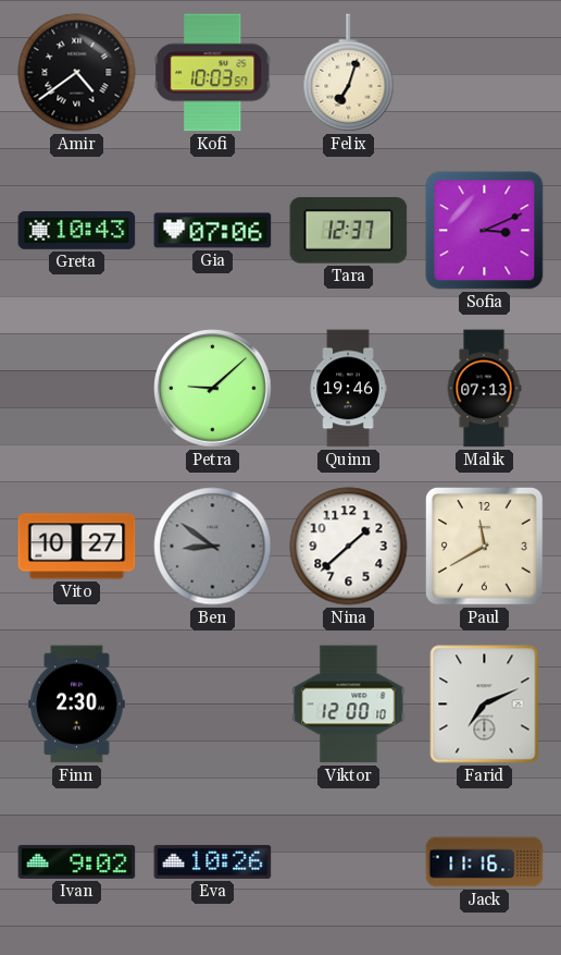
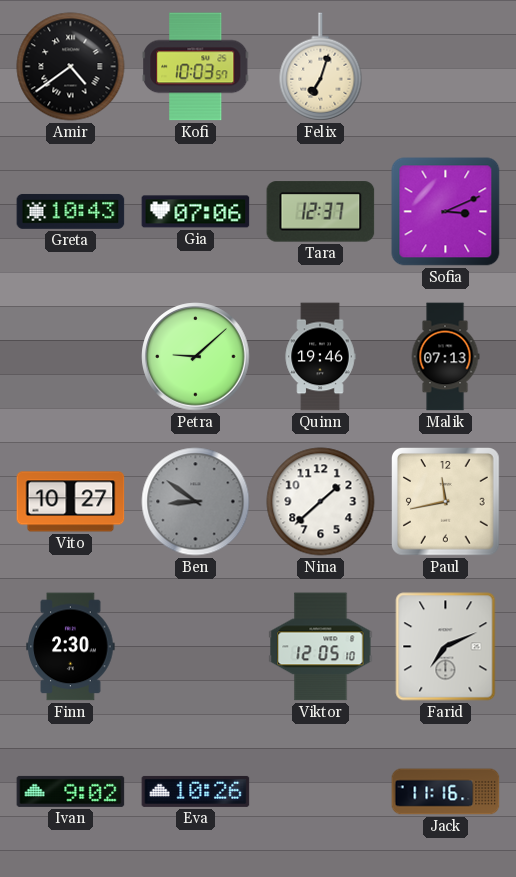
Paul: 11:40 -> 11:43 (446, 502)
Viktor: 12:00 -> 12:05 (321, 647)
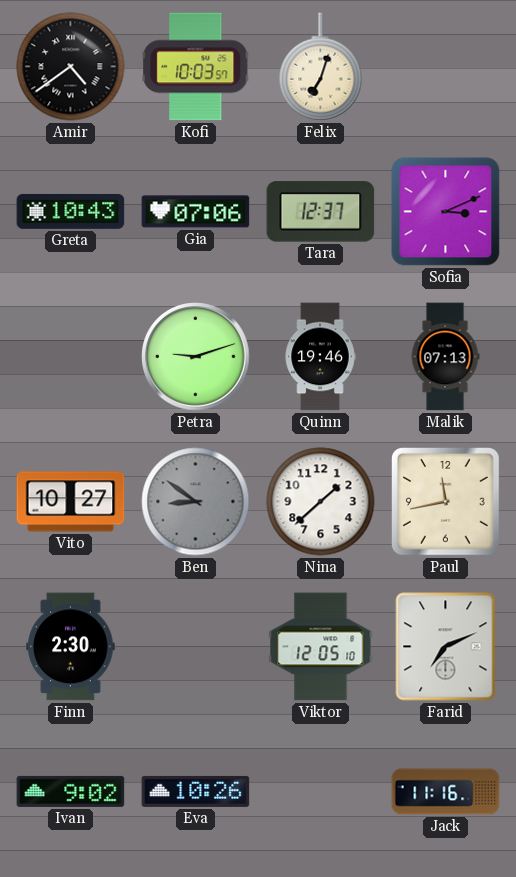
Petra: 9:08 -> 9:12 (196, 357)
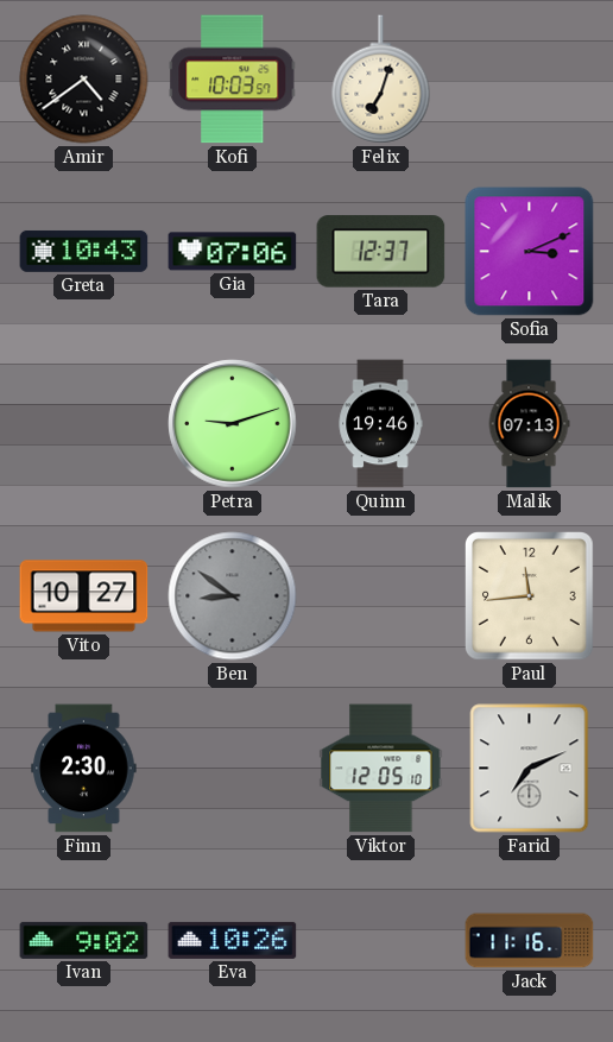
Nina: 1:38 -> none (321, 502)
Paul: 11:43 -> 11:44 (530, 596)
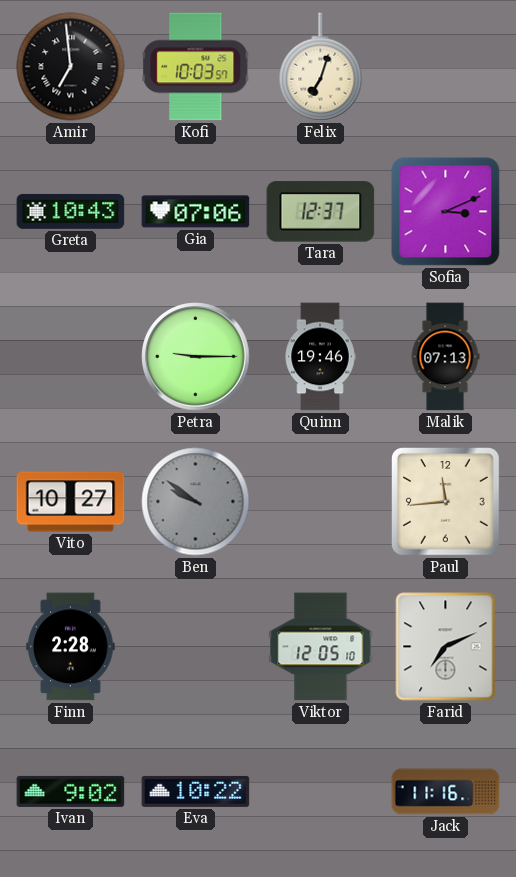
Amir: 4:39 -> 6:59 (71, 67)
Petra: 9:12 -> 9:15 (196, 357)
Ben: 8:51 -> 9:51 (196, 502)
Finn: 2:30 -> 2:28 (71, 647)
Eva: 10:26 -> 10:22 (196, 791)
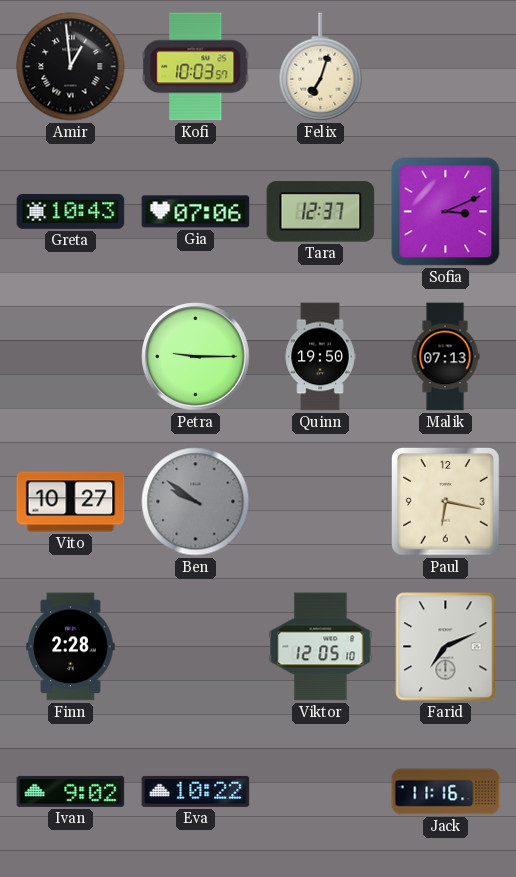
Amir: 6:59 -> 12:59 (71, 67)
Quinn: 19:46 -> 19:50 (320, 357)
Paul: 11:44 -> 6:17 (446, 502)
